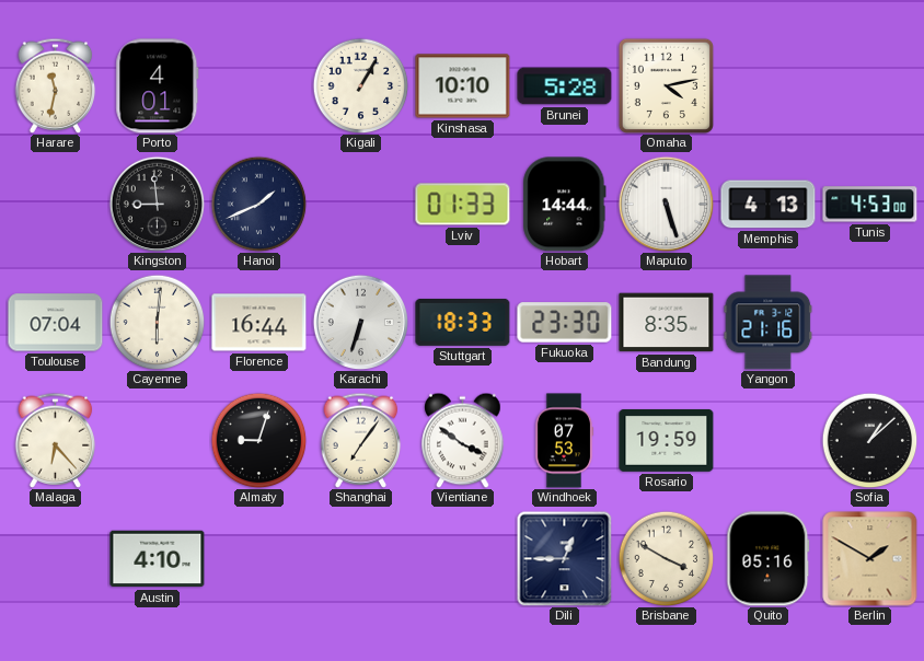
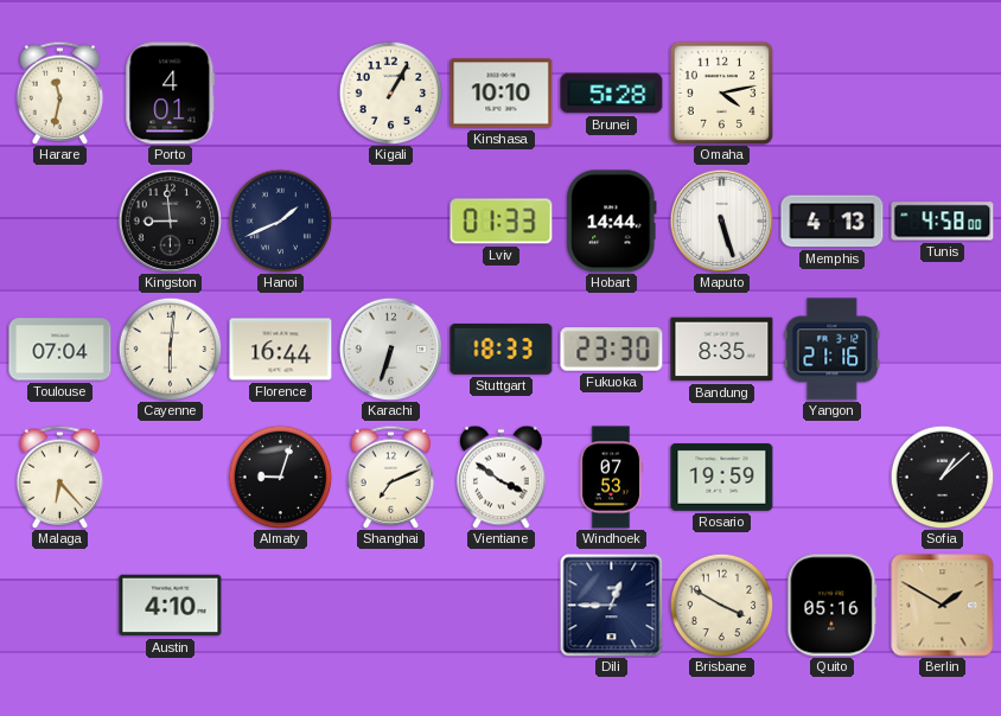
Tunis: 4:53 -> 4:58 (943, 222)
Shanghai: 7:06 -> 7:11 (391, 477)
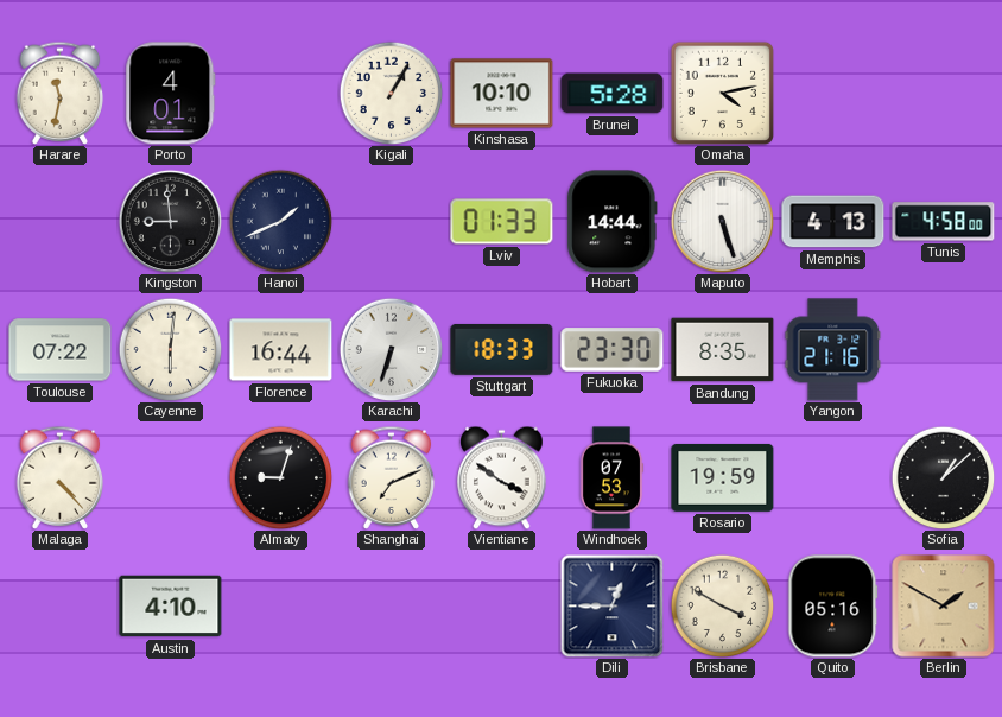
Toulouse: 07:04 -> 07:22 (61, 350)
Malaga: 6:23 -> 4:23 (61, 477)
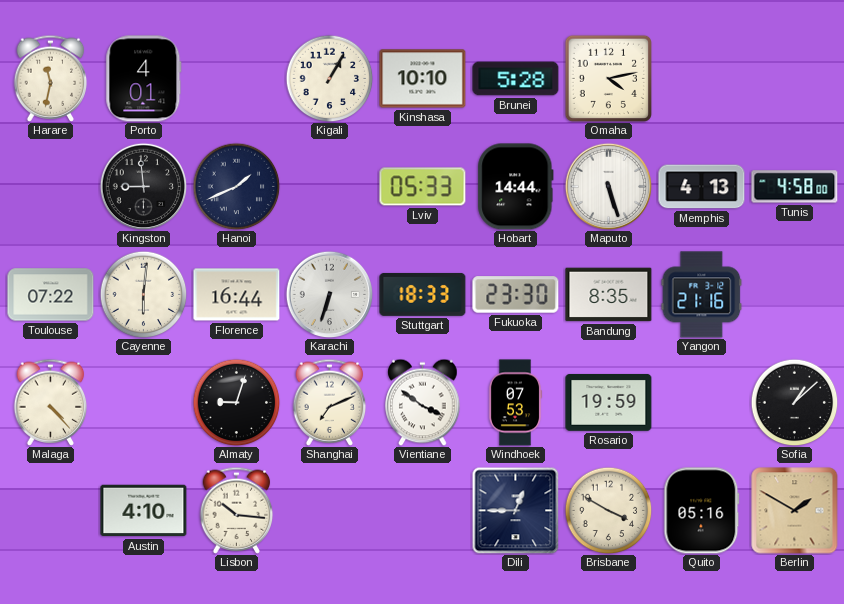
Lviv: 01:33 -> 05:33 (423, 187)
Lisbon: none -> 10:16 (237, 510)
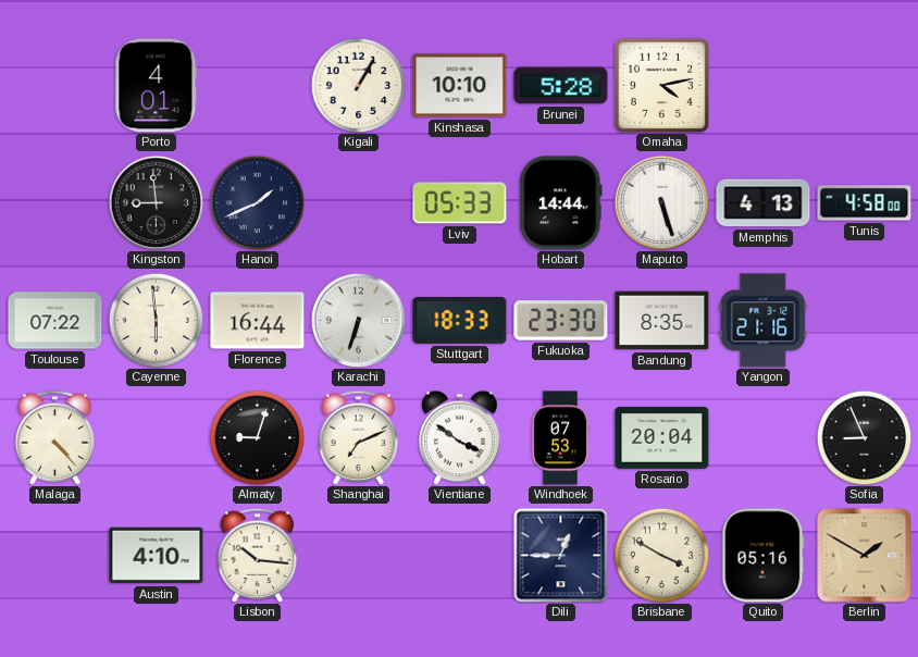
Harare: 11:32 -> none (51, 78)
Cayenne: 6:01 -> 5:59 (156, 320)
Rosario: 19:59 -> 20:04 (662, 438)
Sofia: 1:08 -> 8:56 (864, 437)
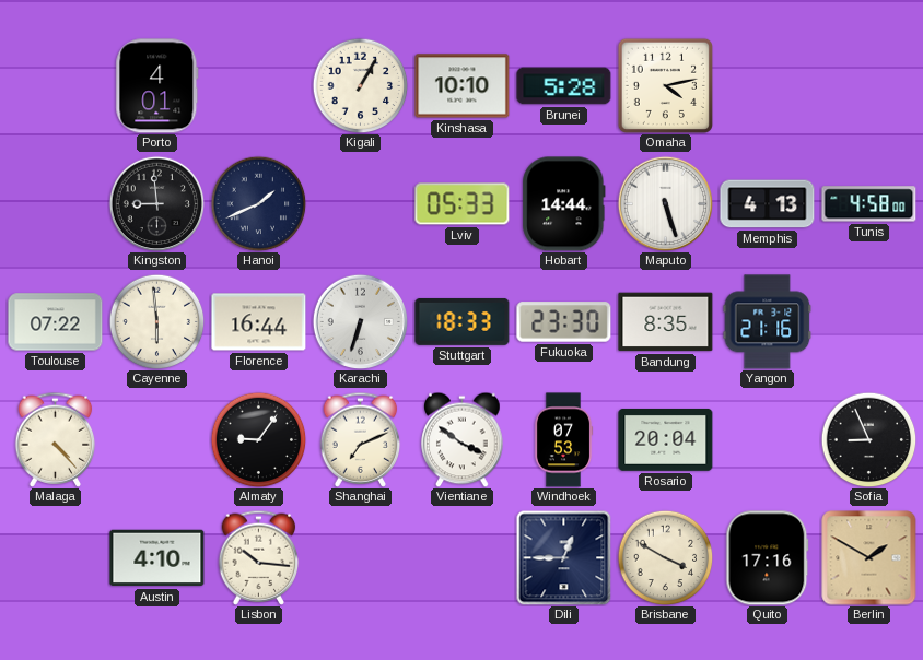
Almaty: 9:03 -> 9:06 (258, 439)
Quito: 05:16 -> 17:16 (768, 558)
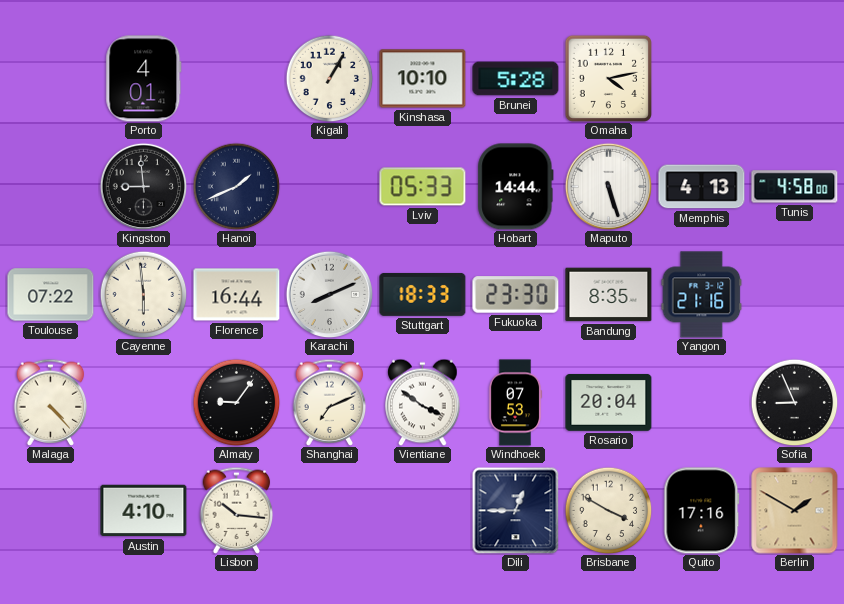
Karachi: 6:33 -> 8:11 (329, 294)
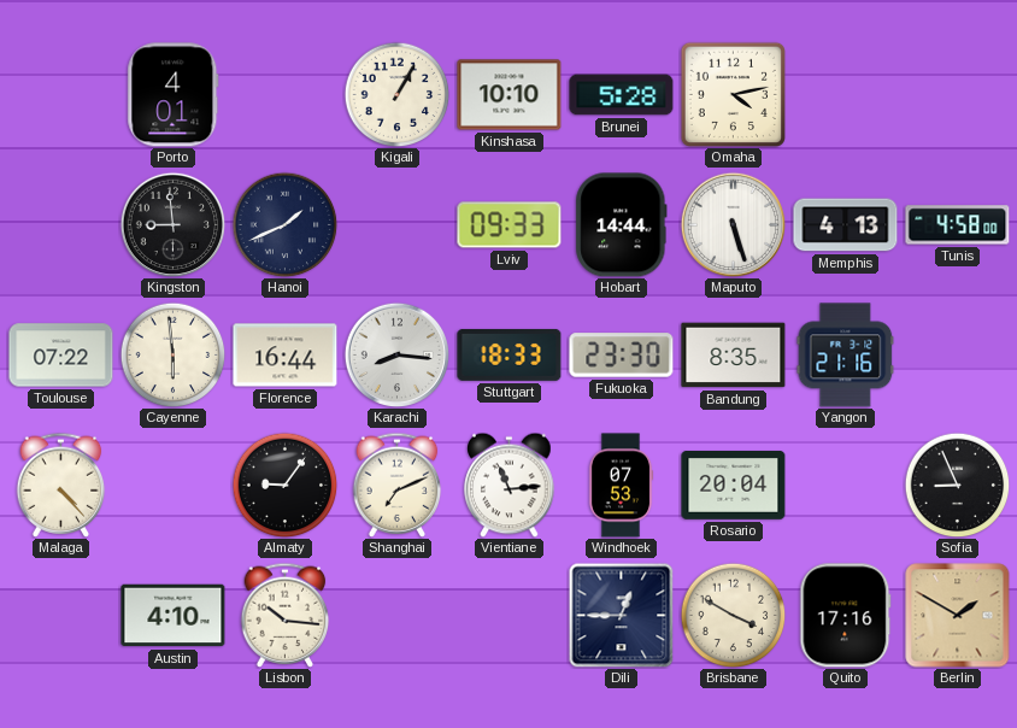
Lviv: 05:33 -> 09:33 (510, 225)
Karachi: 8:11 -> 8:16 (396, 354)
Vientiane: 3:51 -> 11:14 (510, 485)
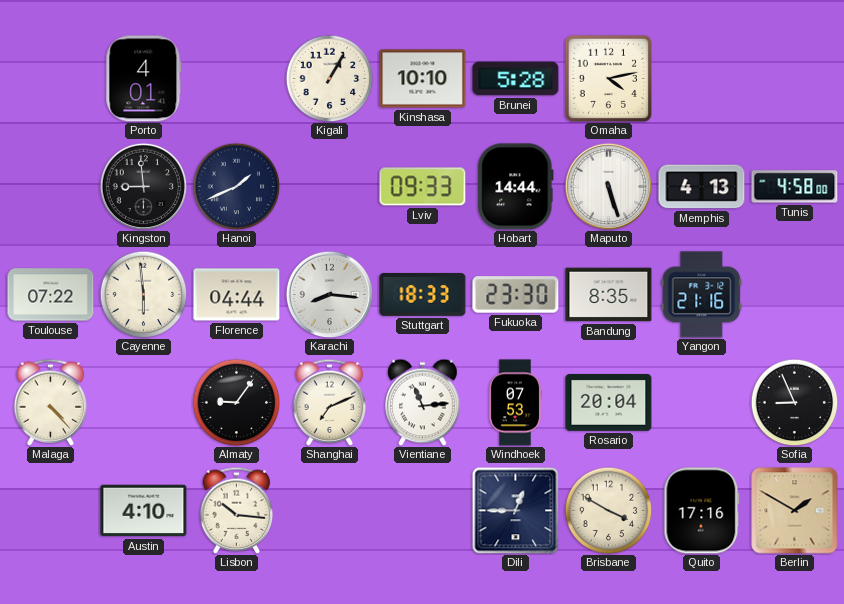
Florence: 16:44 -> 04:44 (237, 295)
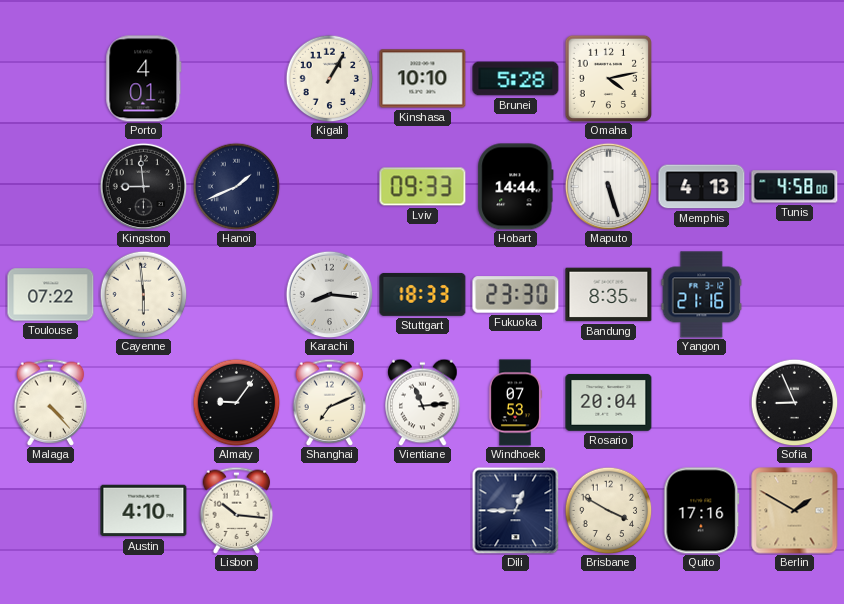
Florence: 04:44 -> none (237, 295)
